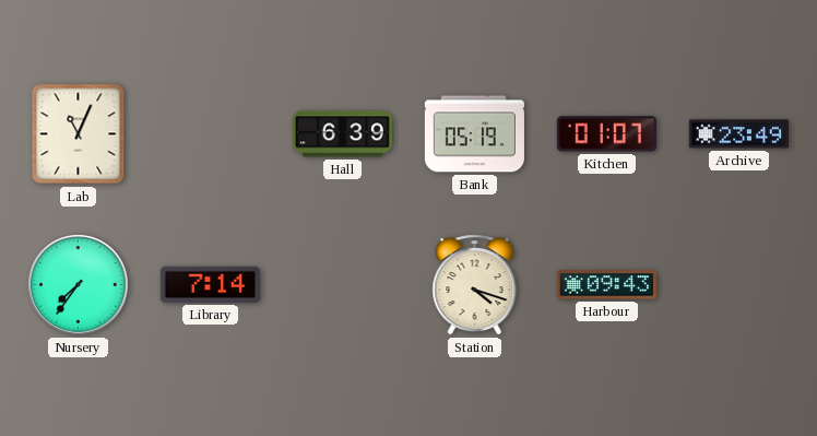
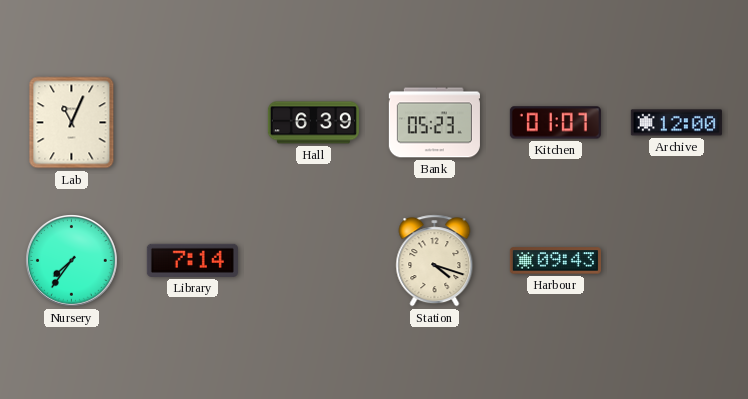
Bank: 05:19 -> 05:23 (434, 123)
Archive: 23:49 -> 12:00 (676, 123)
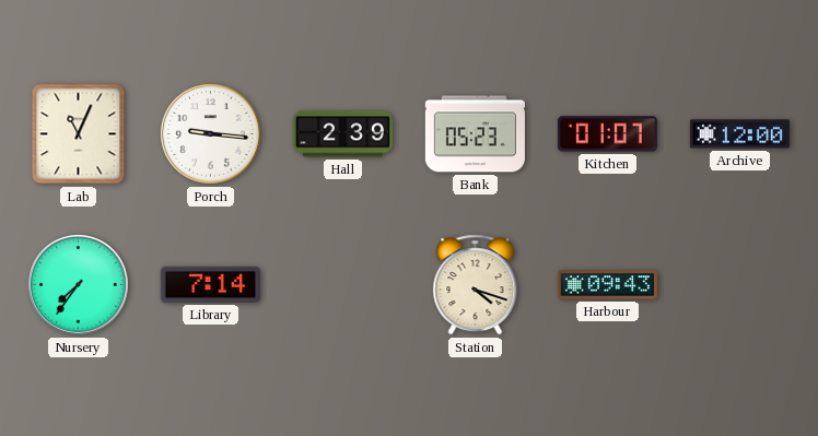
Porch: none -> 9:16 (211, 134)
Hall: 6:39 -> 2:39 (342, 134)
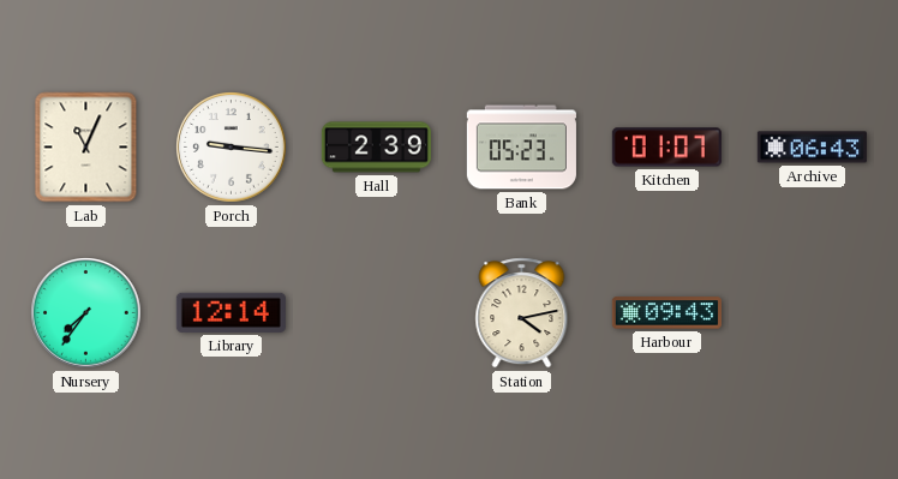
Archive: 12:00 -> 06:43 (812, 148)
Library: 7:14 -> 12:14 (231, 312)
Station: 4:18 -> 4:13 (522, 313)
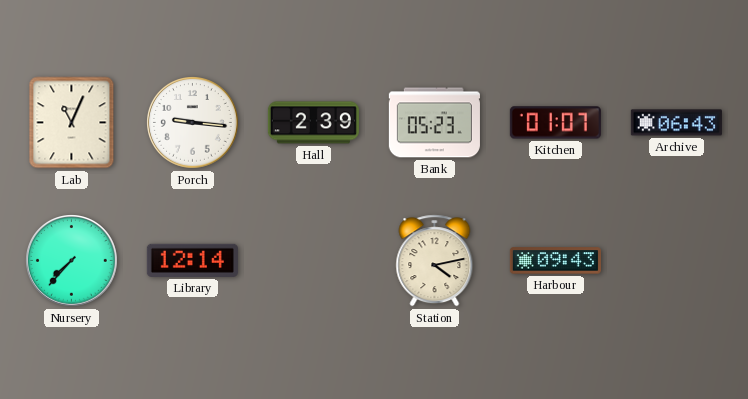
Nursery: 7:36 -> 7:37 (72, 261)
